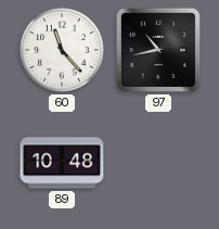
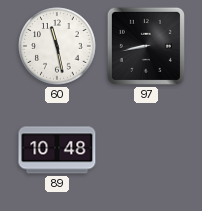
60: 11:23 -> 11:28 (57, 46)
97: 10:43 -> 8:43 (146, 46)
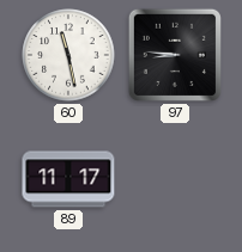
97: 8:43 -> 8:46 (175, 55)
89: 10:48 -> 11:17 (68, 179)
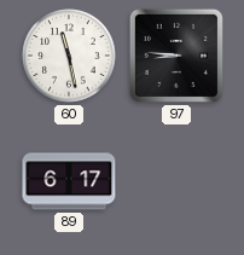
89: 11:17 -> 6:17 (69, 181)
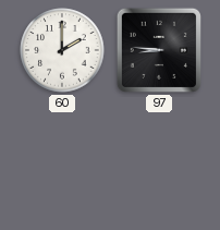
60: 11:28 -> 2:00 (62, 50)
89: 6:17 -> none (69, 181)
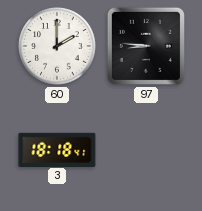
3: none -> 18:18 (57, 149)
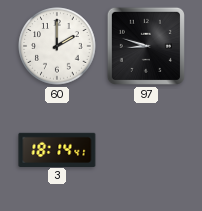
97: 8:46 -> 8:48 (146, 46)
3: 18:18 -> 18:14 (57, 149)
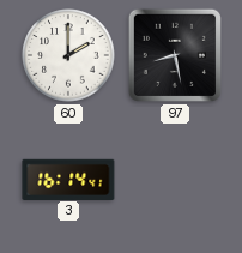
97: 8:48 -> 8:28 (175, 55)
3: 18:14 -> 16:14 (68, 179)
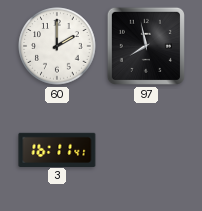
97: 8:28 -> 7:58 (146, 46)
3: 16:14 -> 16:11 (57, 149)
